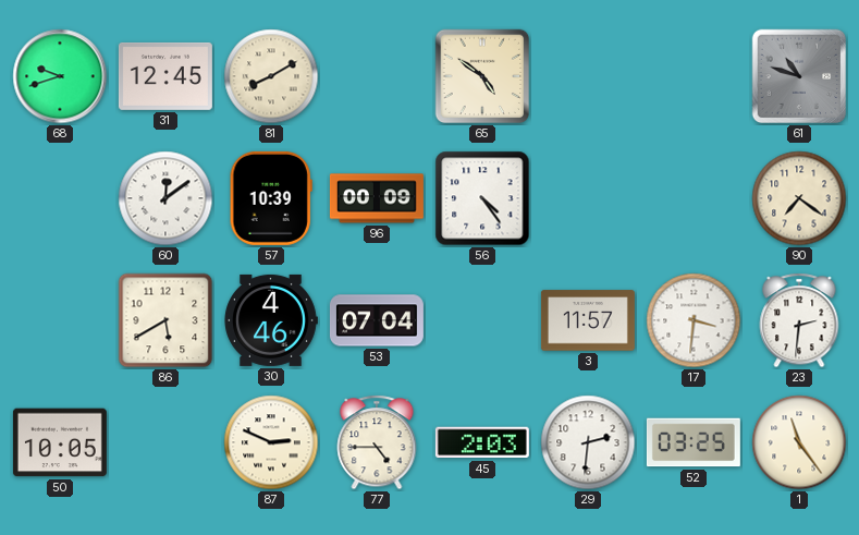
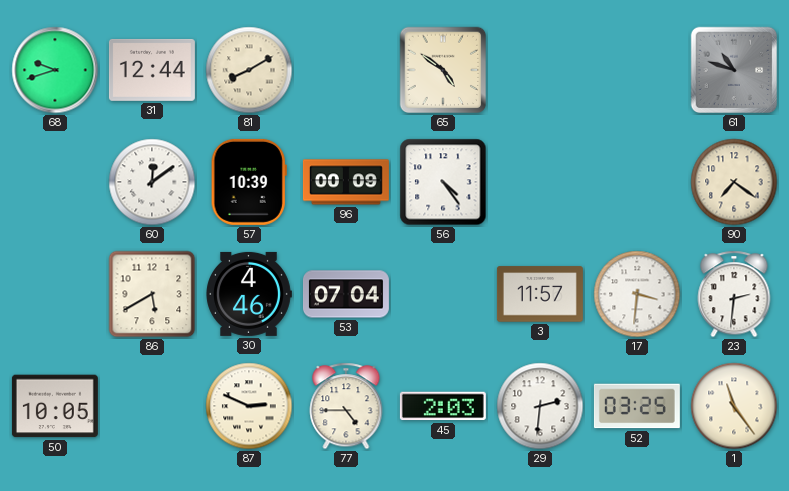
31: 12:45 -> 12:44 (152, 70)
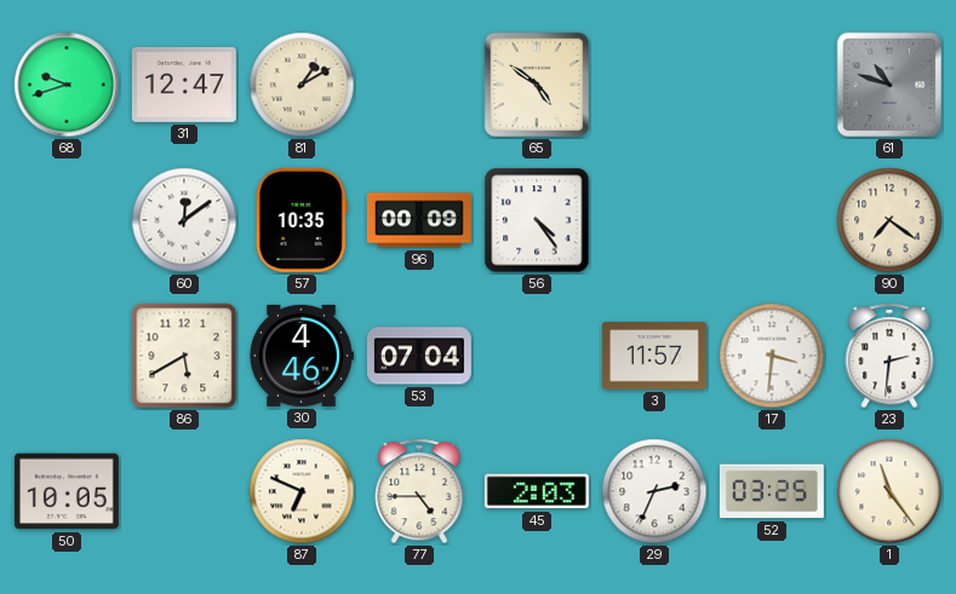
31: 12:44 -> 12:47 (184, 85)
81: 8:10 -> 1:10 (302, 85)
57: 10:39 -> 10:35 (302, 220)
87: 2:49 -> 6:49 (302, 491)
29: 2:31 -> 2:34 (654, 491)
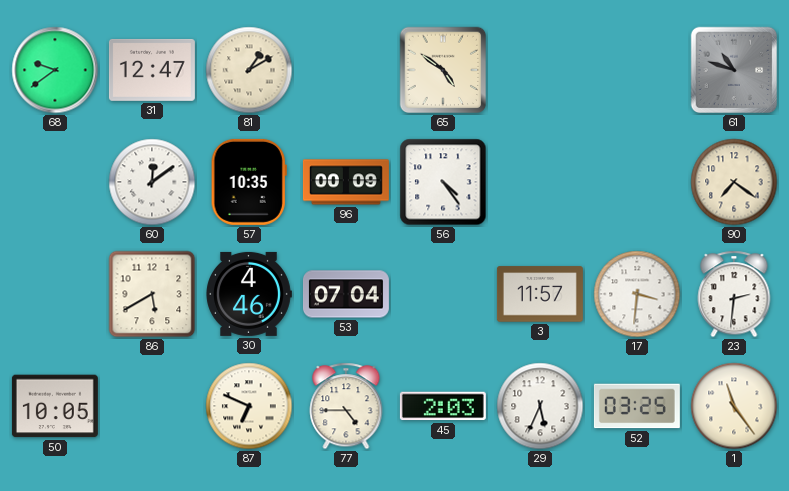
68: 9:42 -> 9:39 (55, 70)
29: 2:34 -> 5:34 (540, 406)
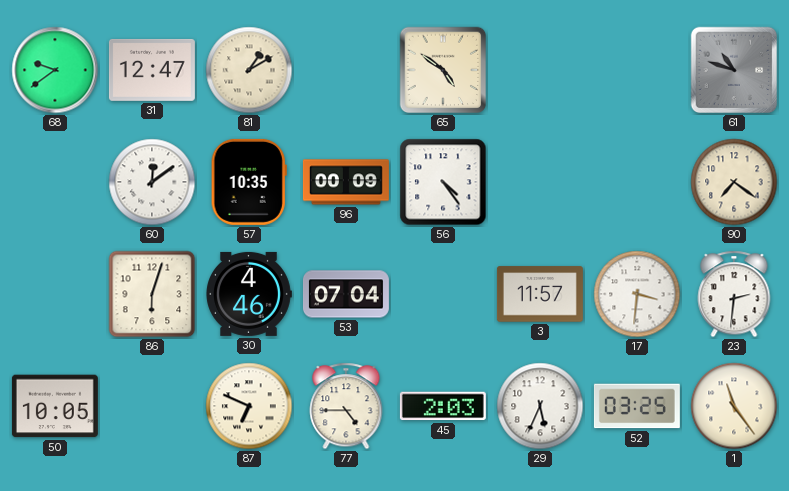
86: 5:40 -> 6:03 (152, 294)
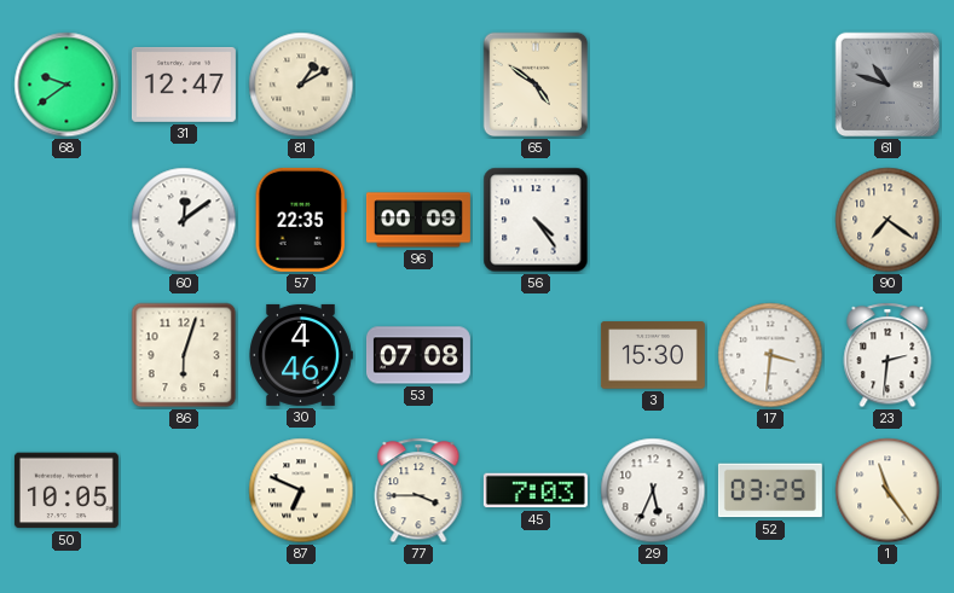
57: 10:35 -> 22:35 (301, 220)
53: 07:04 -> 07:08 (418, 355)
3: 11:57 -> 15:30 (653, 355)
77: 4:45 -> 3:45 (418, 490)
45: 2:03 -> 7:03 (536, 490)
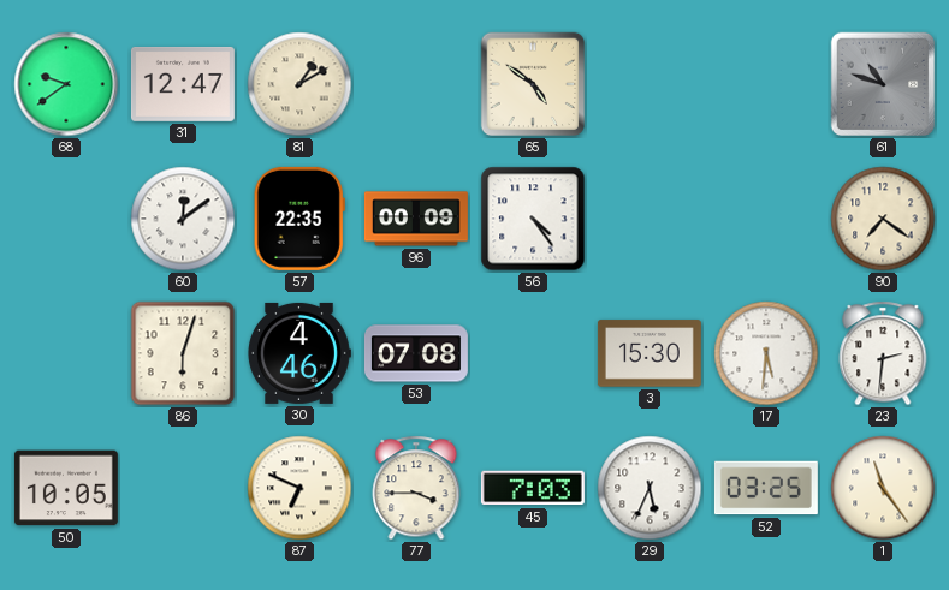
17: 3:31 -> 5:31 (766, 353)
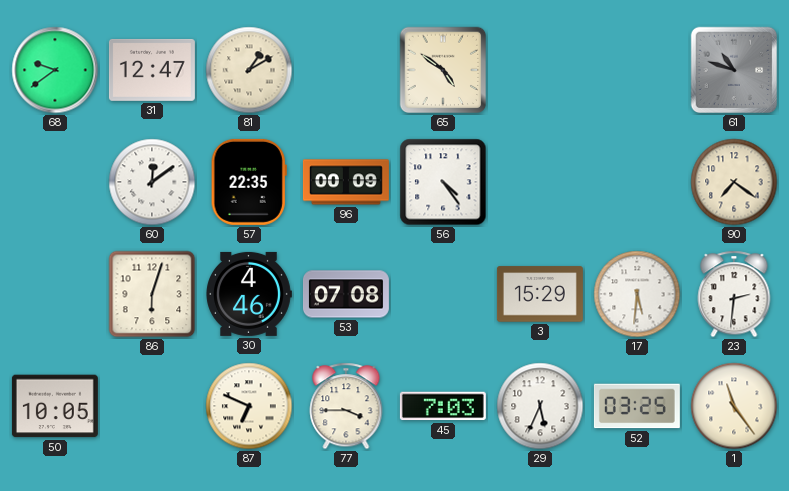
3: 15:30 -> 15:29 (540, 294)
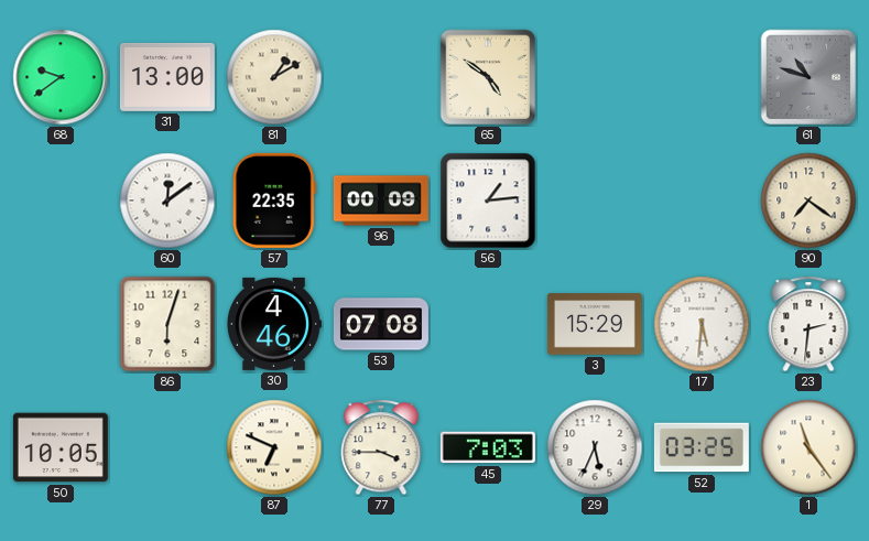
31: 12:47 -> 13:00 (167, 77)
56: 4:24 -> 1:14 (488, 201)
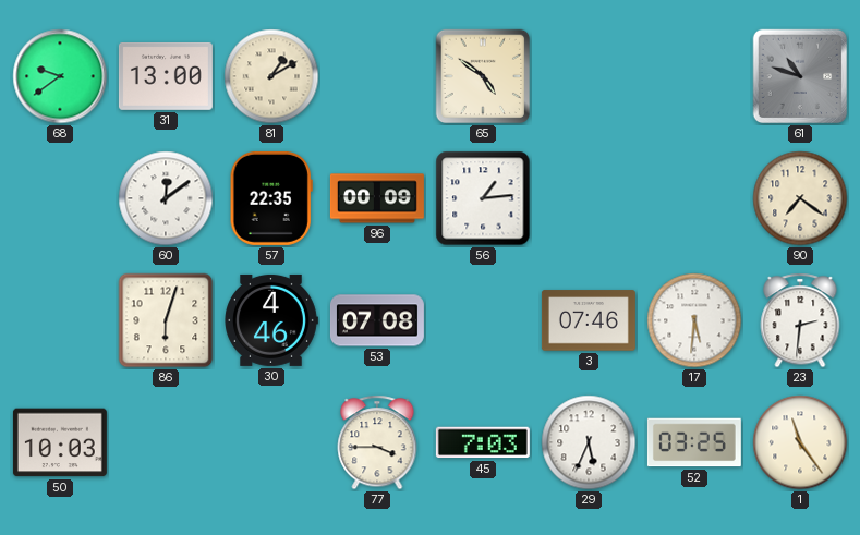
3: 15:29 -> 07:46 (589, 320)
50: 10:05 -> 10:03 (60, 442)
87: 6:49 -> none (274, 447)
